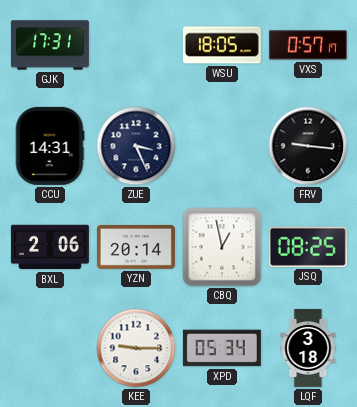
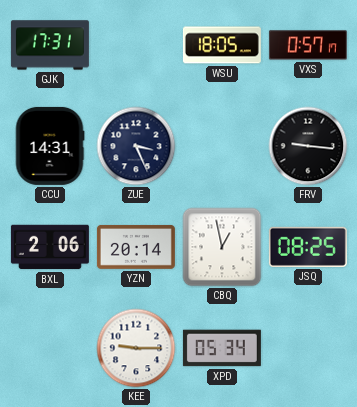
LQF: 3:18 -> none (308, 348)
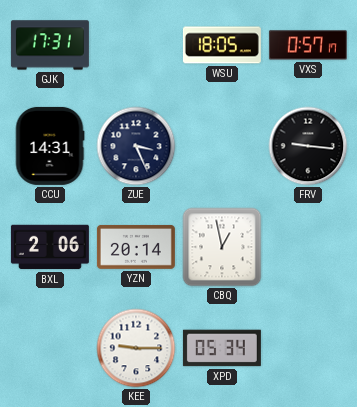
JSQ: 08:25 -> none (308, 247)
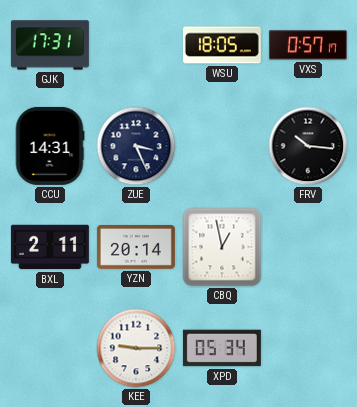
FRV: 9:16 -> 10:16 (308, 146)
BXL: 2:06 -> 2:11 (50, 247)
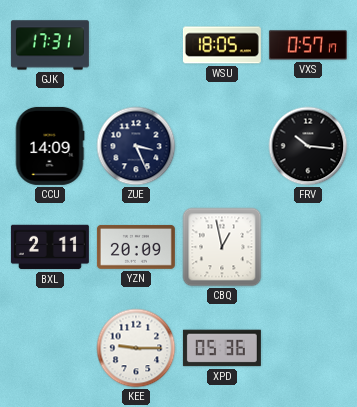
CCU: 14:31 -> 14:09 (50, 146)
YZN: 20:14 -> 20:09 (136, 247)
XPD: 05:34 -> 05:36 (222, 348)
